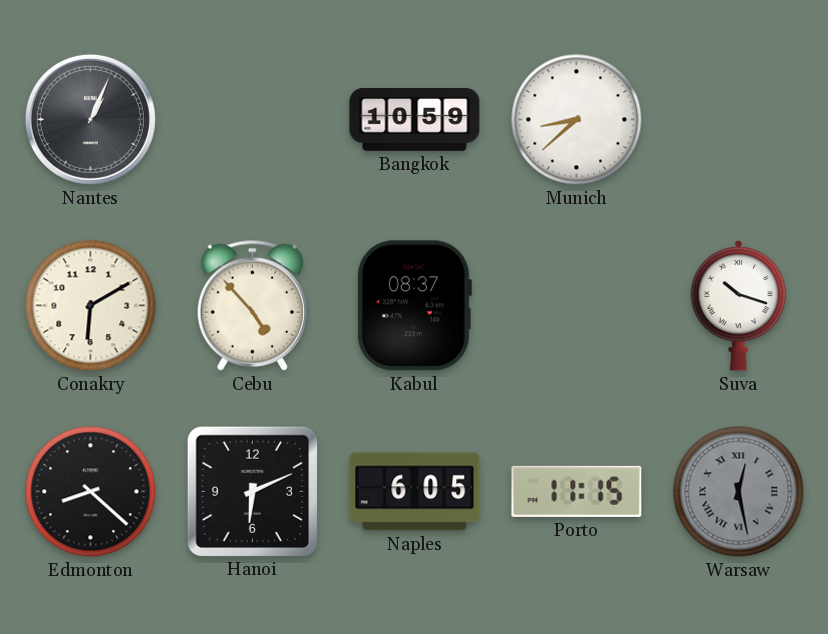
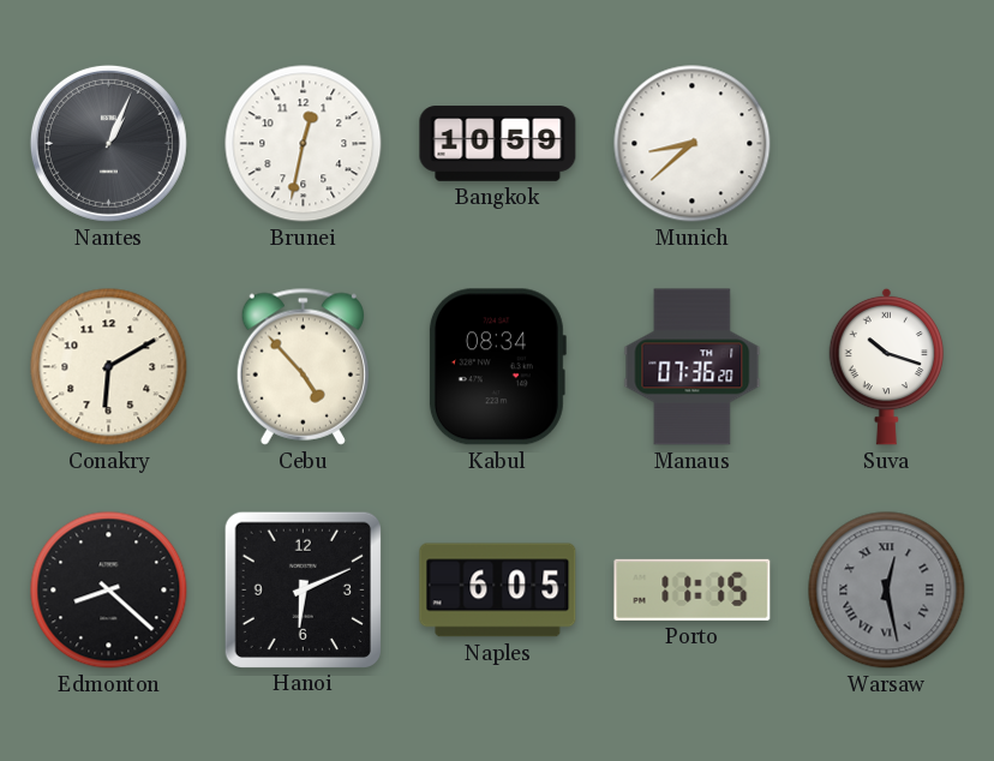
Brunei: none -> 12:32 (304, 144)
Kabul: 08:37 -> 08:34 (497, 367)
Manaus: none -> 07:36 (693, 367)
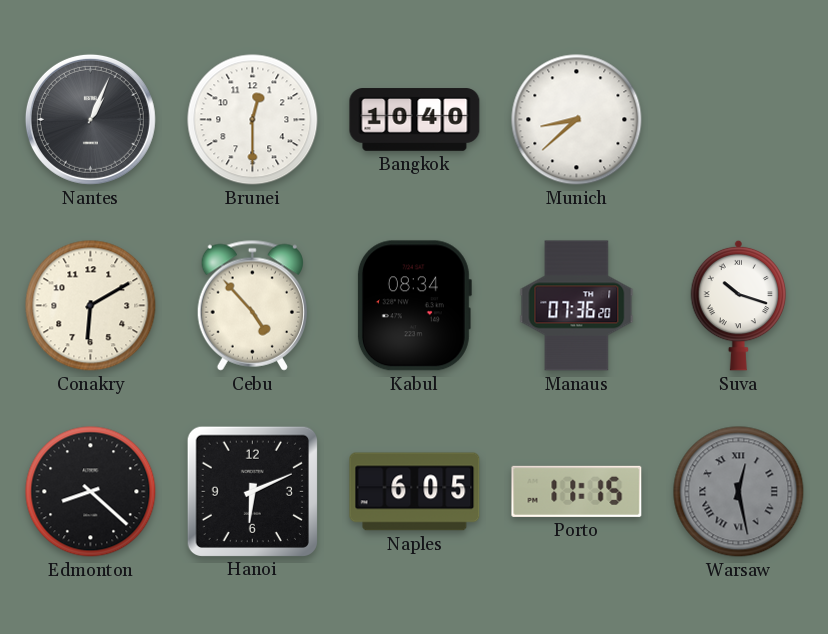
Brunei: 12:32 -> 12:30 (253, 120)
Bangkok: 10:59 -> 10:40 (415, 120)
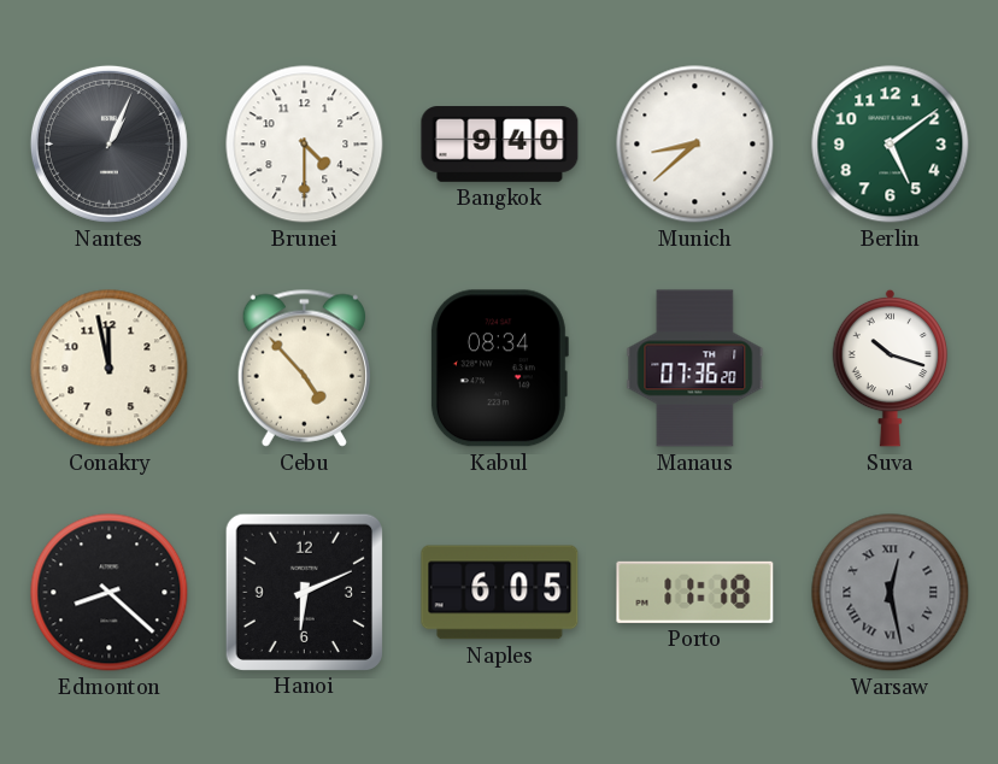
Brunei: 12:30 -> 4:30 (305, 145)
Bangkok: 10:40 -> 9:40 (500, 145)
Berlin: none -> 5:09 (891, 145)
Conakry: 6:10 -> 11:58 (110, 369)
Porto: 11:15 -> 11:18 (695, 592)
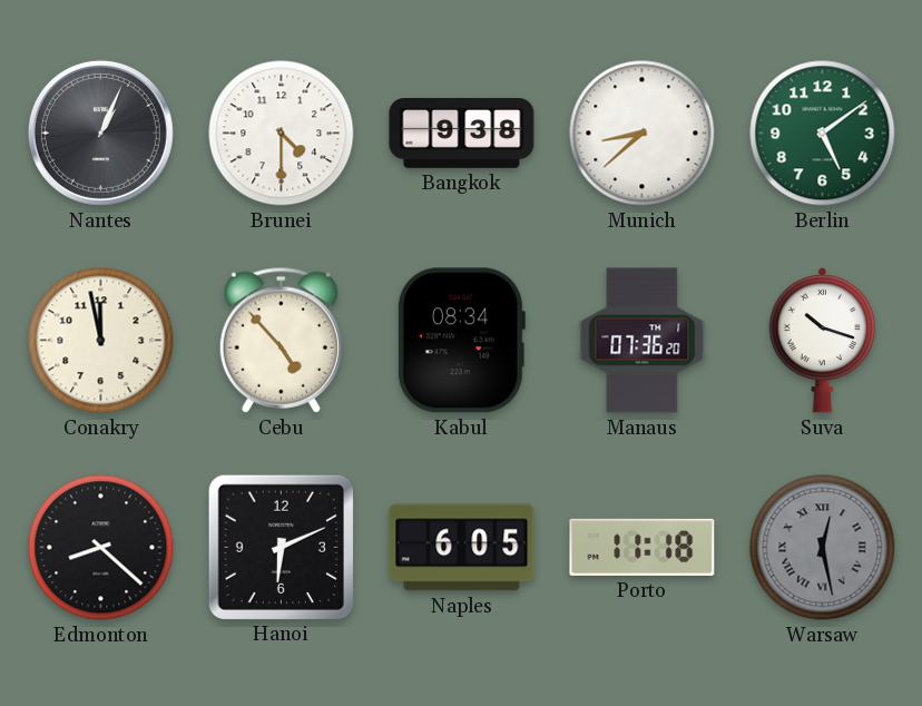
Bangkok: 9:40 -> 9:38 (462, 134)
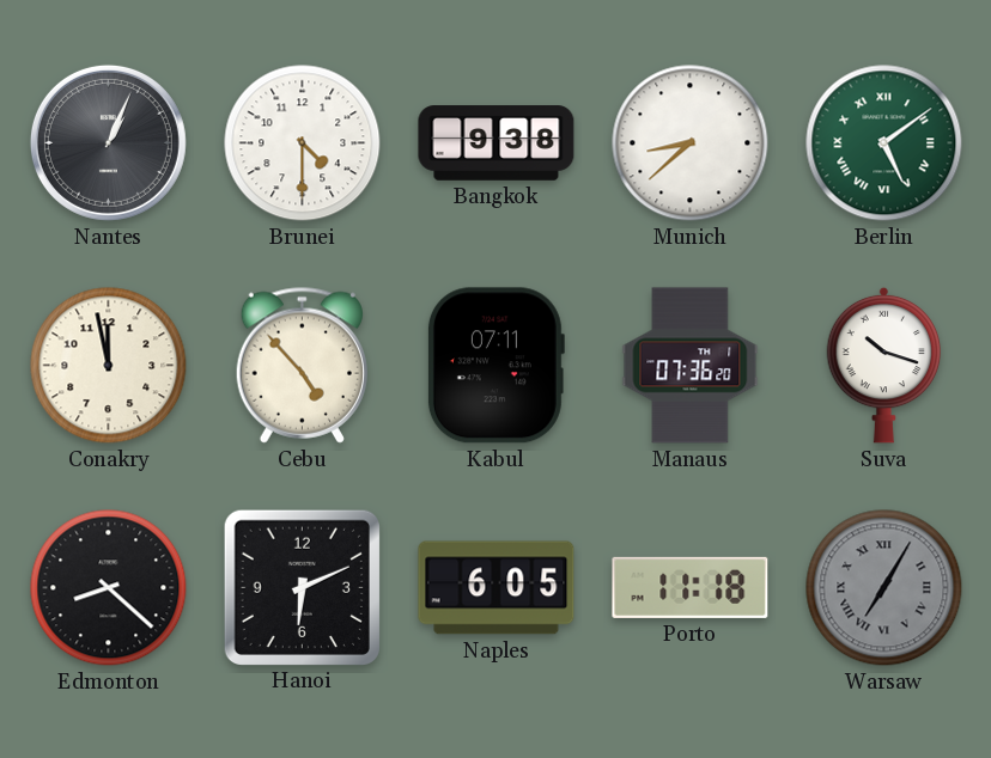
Berlin numerals: Arabic -> Roman (884, 143)
Kabul: 08:34 -> 07:11 (495, 366)
Warsaw: 12:28 -> 7:05 (884, 588)
